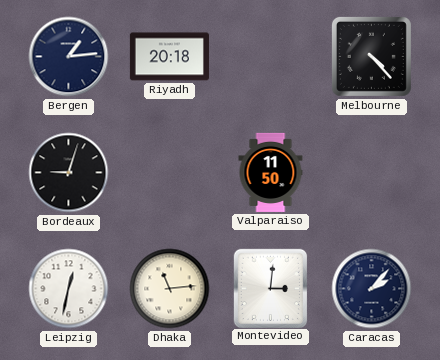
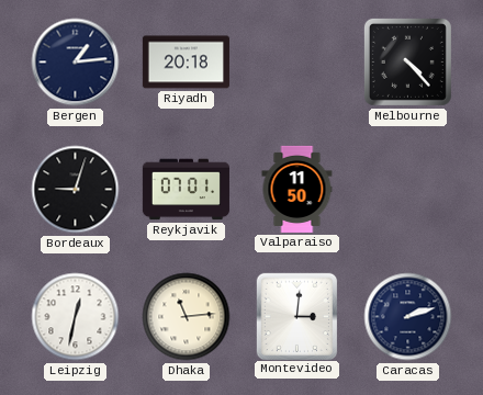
Reykjavik: none -> 07:01 (186, 190)
Caracas: 2:07 -> 2:12 (408, 317)
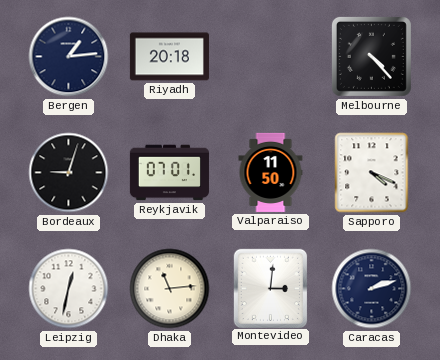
Sapporo: none -> 4:19 (372, 173)
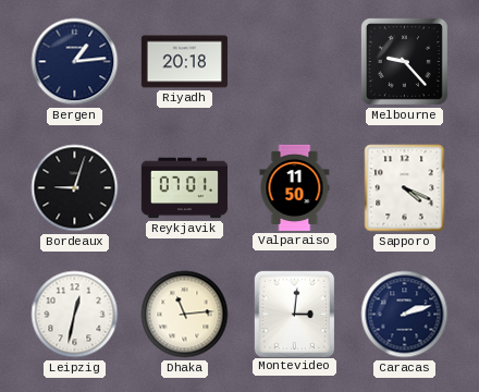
Melbourne: 4:23 -> 9:23 (404, 61)
